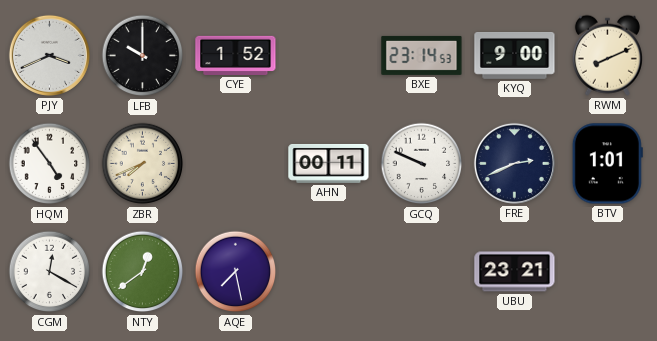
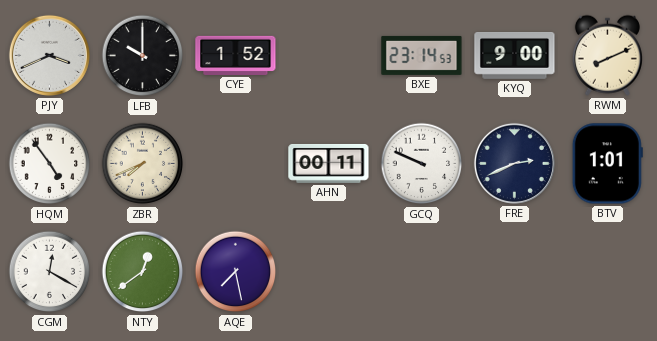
UBU: 23:21 -> none (515, 272)
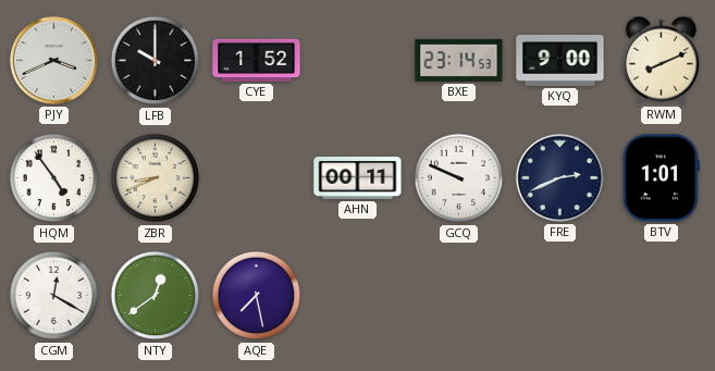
ZBR: 7:41 -> 8:41 (156, 178)
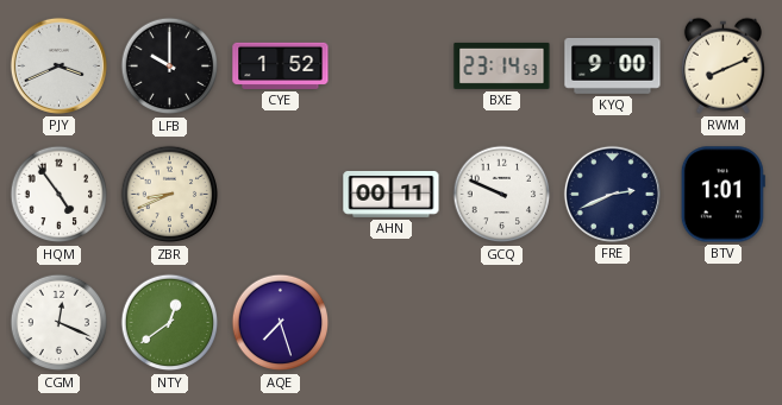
CGM: 12:20 -> 12:19 (60, 323)
AQE: 7:28 -> 7:27 (281, 323)
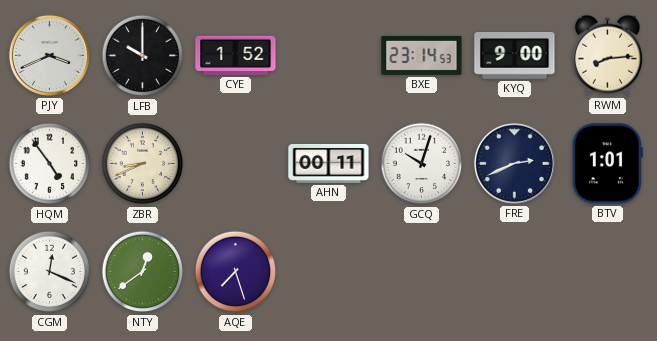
RWM: 8:11 -> 8:14 (607, 55)
GCQ: 9:49 -> 10:03 (422, 164)
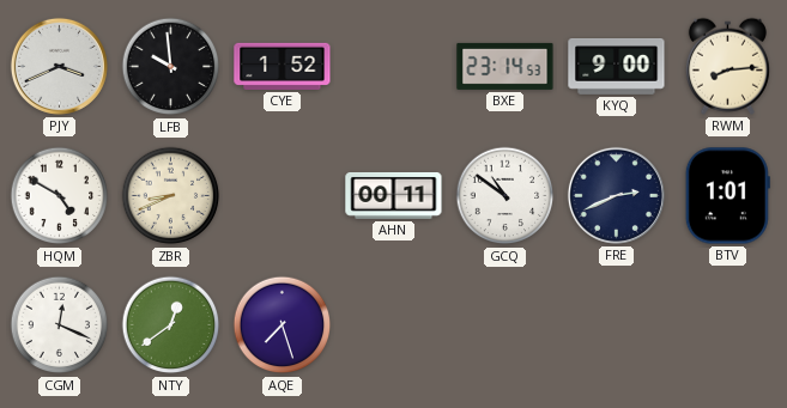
LFB: 10:00 -> 9:59 (171, 67)
HQM: 4:54 -> 4:50 (60, 196)
GCQ: 10:03 -> 10:51 (506, 196)
